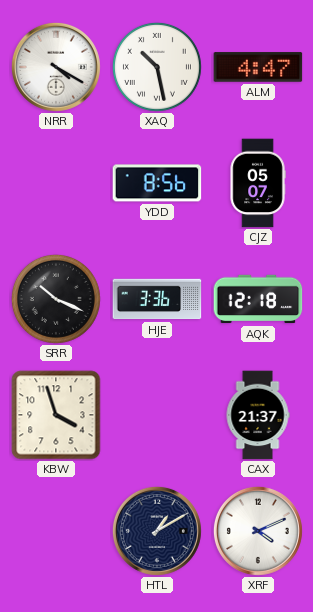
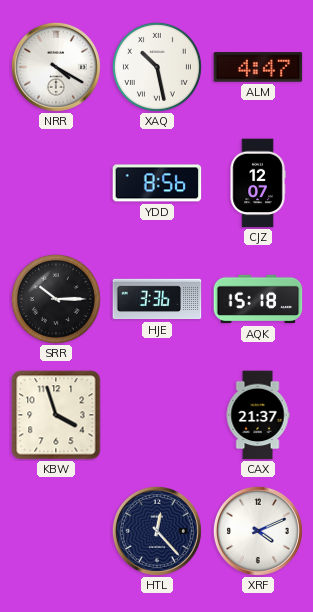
CJZ: 05:07 -> 12:07 (258, 183)
SRR: 10:19 -> 10:15 (56, 299)
AQK: 12:18 -> 15:18 (258, 299)
HTL: 1:10 -> 12:23 (157, 531)
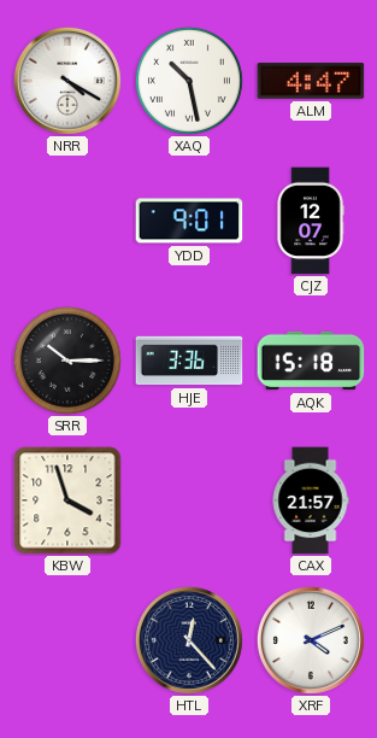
YDD: 8:56 -> 9:01 (189, 221)
CAX: 21:37 -> 21:57 (311, 500)
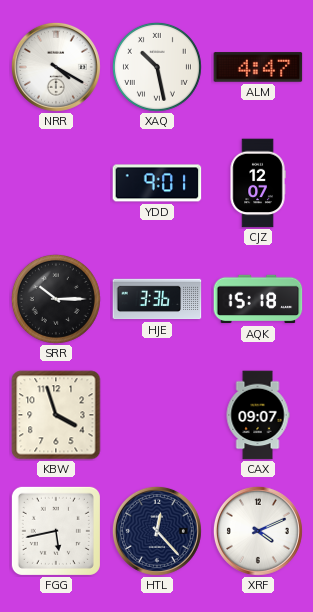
CAX: 21:57 -> 09:07 (258, 415)
FGG: none -> 5:43 (56, 531)
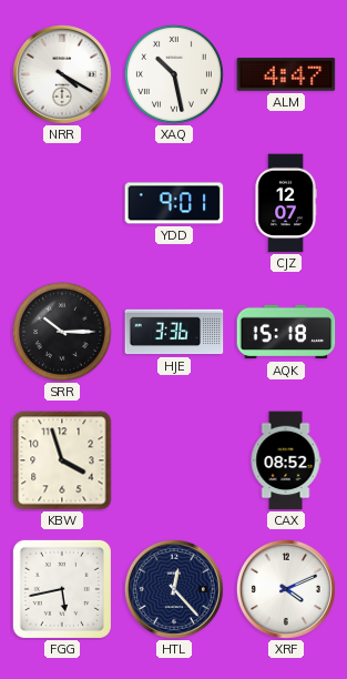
CAX: 09:07 -> 08:52 (286, 460)
